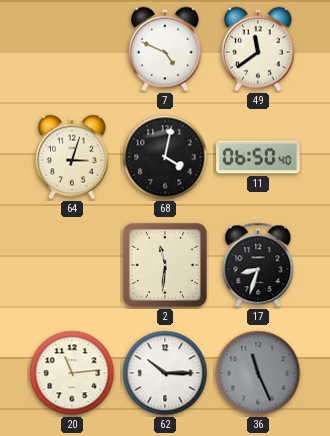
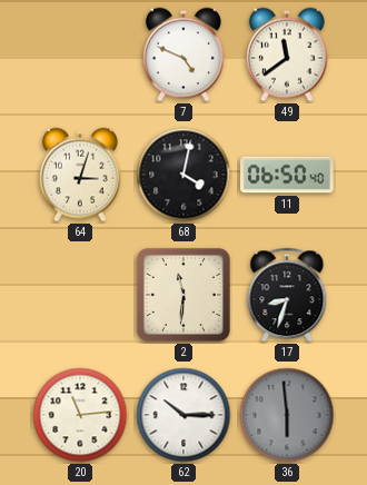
36: 11:26 -> 5:59 (287, 415)
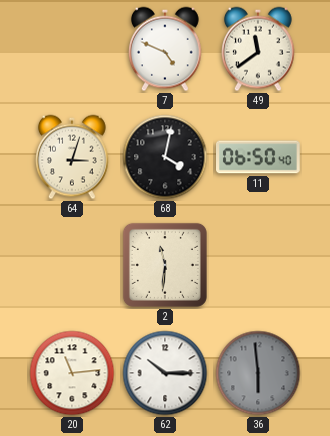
17: 8:33 -> none (287, 295)
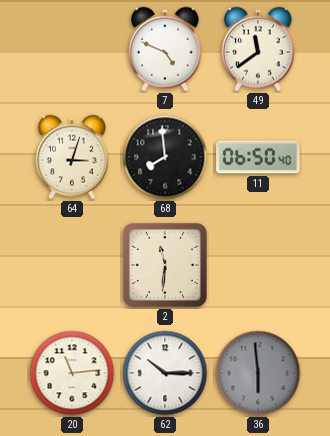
68: 4:02 -> 7:59 (165, 157)
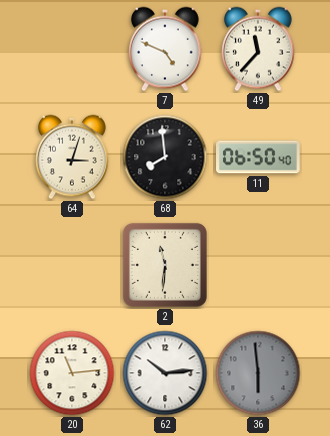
49: 11:39 -> 11:37 (259, 49)
62: 10:15 -> 10:14 (165, 373)
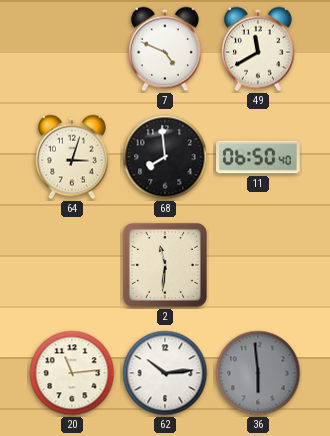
49: 11:37 -> 11:40 (259, 49)
